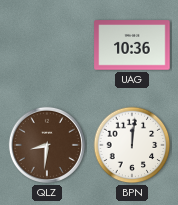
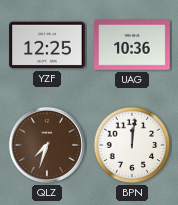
YZF: none -> 12:25 (47, 45)
QLZ: 8:31 -> 7:33 (47, 145)
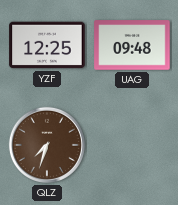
UAG: 10:36 -> 09:48 (132, 45)
BPN: 12:01 -> none (132, 145)
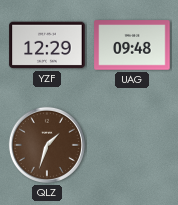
YZF: 12:25 -> 12:29 (47, 45)
QLZ: 7:33 -> 1:33 (47, 145)
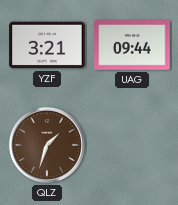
YZF: 12:29 -> 3:21 (47, 45)
UAG: 09:48 -> 09:44 (132, 45)
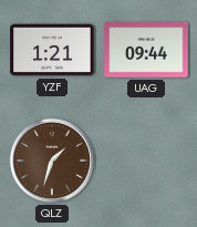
YZF: 3:21 -> 1:21 (52, 50)
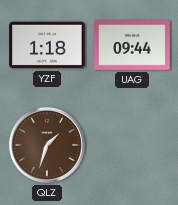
YZF: 1:21 -> 1:18 (47, 45)
